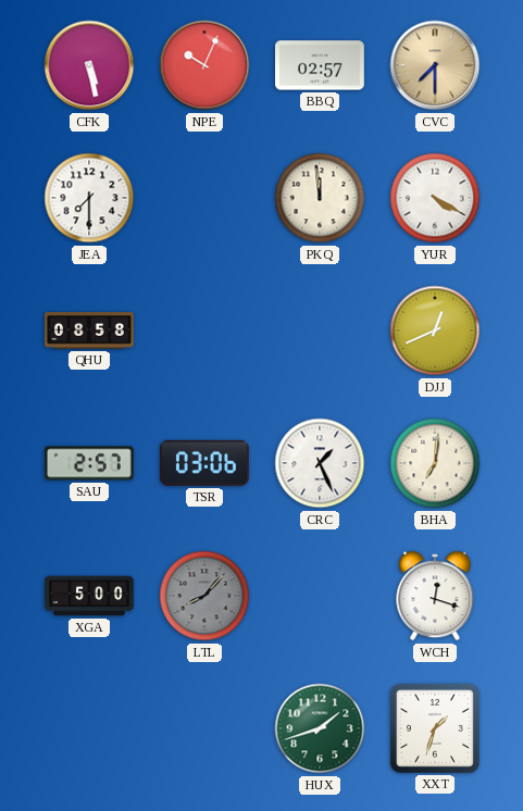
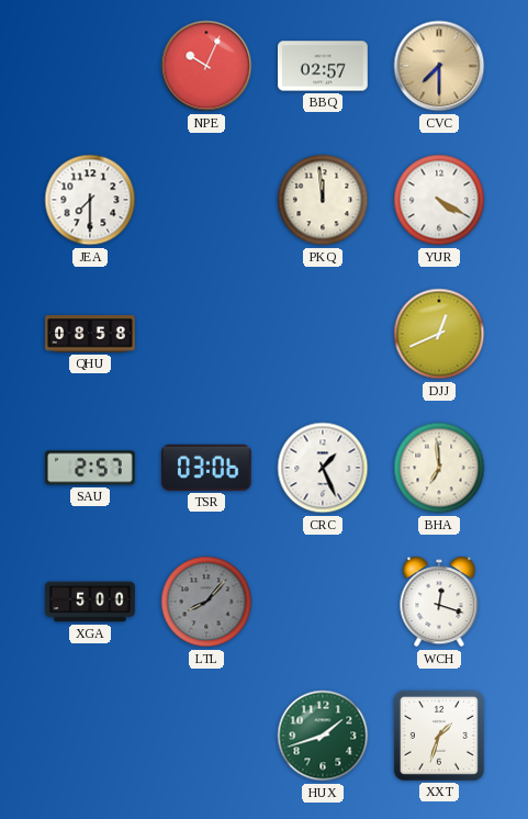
CFK: 5:28 -> none (89, 65)
BHA: 7:01 -> 6:59 (439, 468)
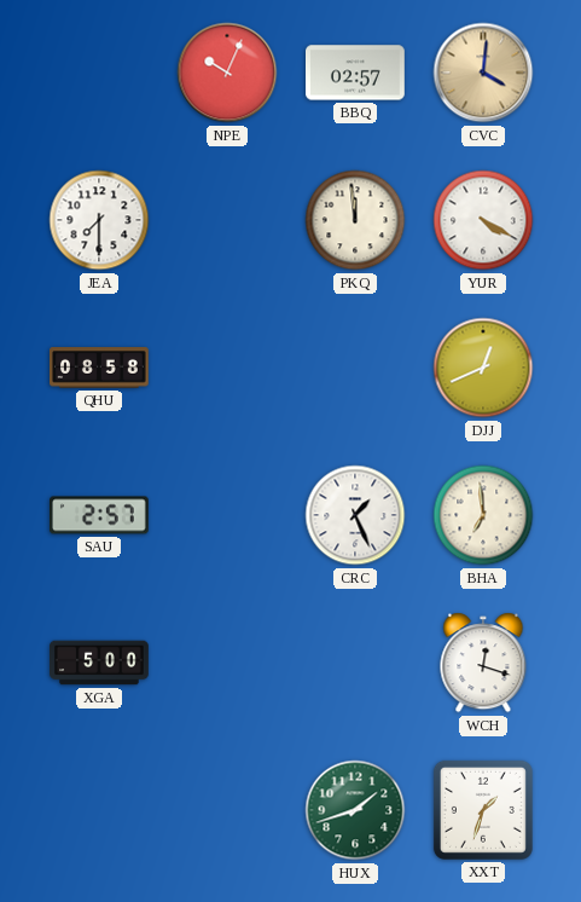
CVC: 7:30 -> 4:01 (483, 73)
TSR: 03:06 -> none (206, 468)
LTL: 8:07 -> none (206, 602)
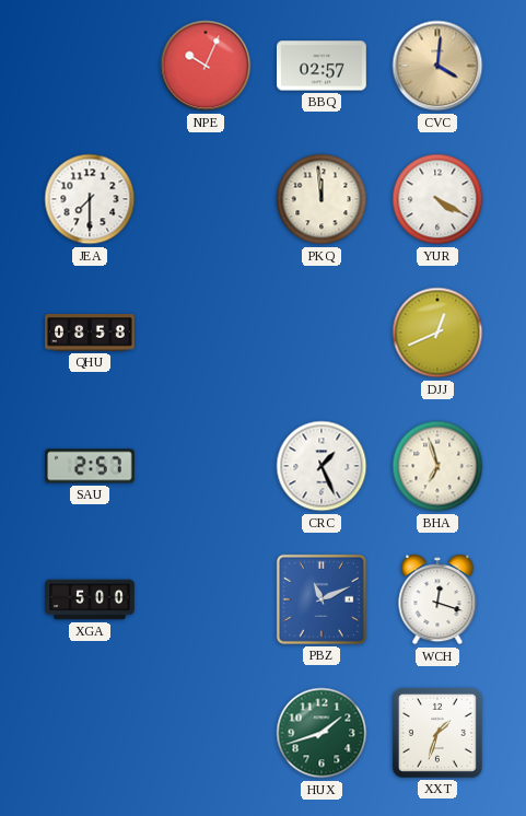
BHA: 6:59 -> 6:57 (437, 466)
PBZ: none -> 11:11 (322, 599)
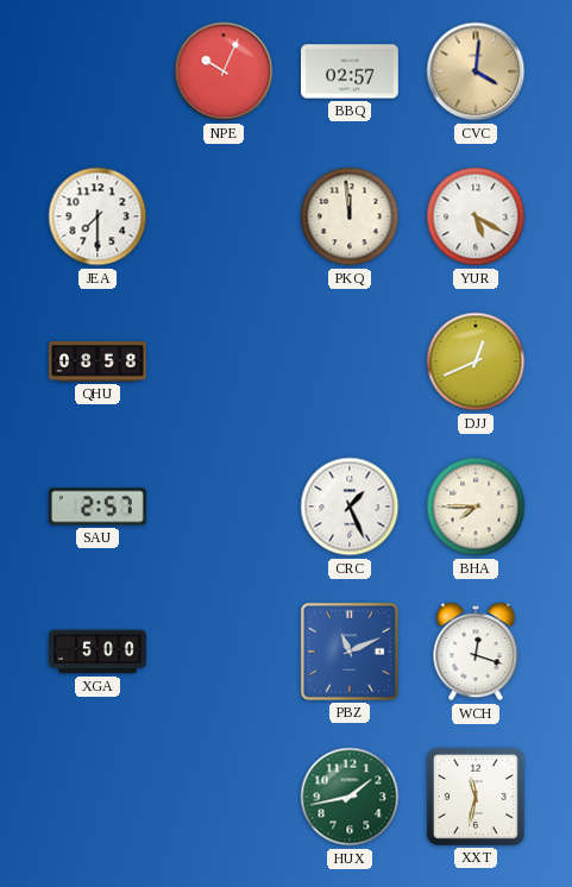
YUR: 4:20 -> 5:20 (476, 216)
BHA: 6:57 -> 7:45 (476, 507)
HUX: 1:42 -> 1:43 (350, 797)
XXT: 1:33 -> 11:32 (476, 797)
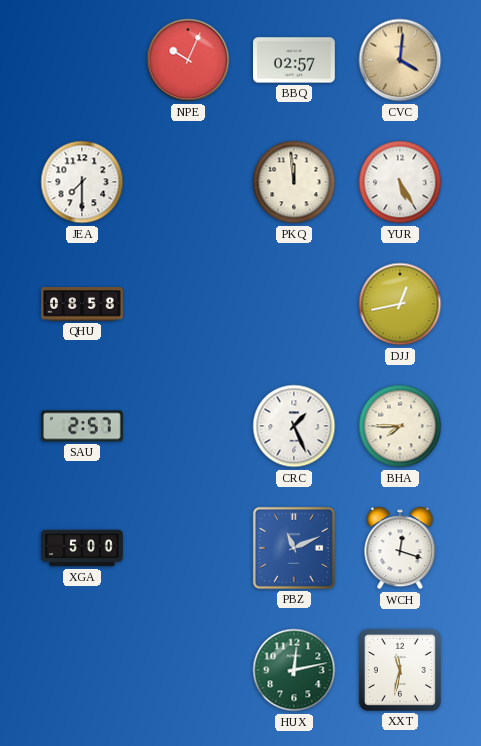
YUR: 5:20 -> 5:25 (400, 182)
DJJ: 12:41 -> 12:43 (400, 304)
HUX: 1:43 -> 12:13 (294, 670)
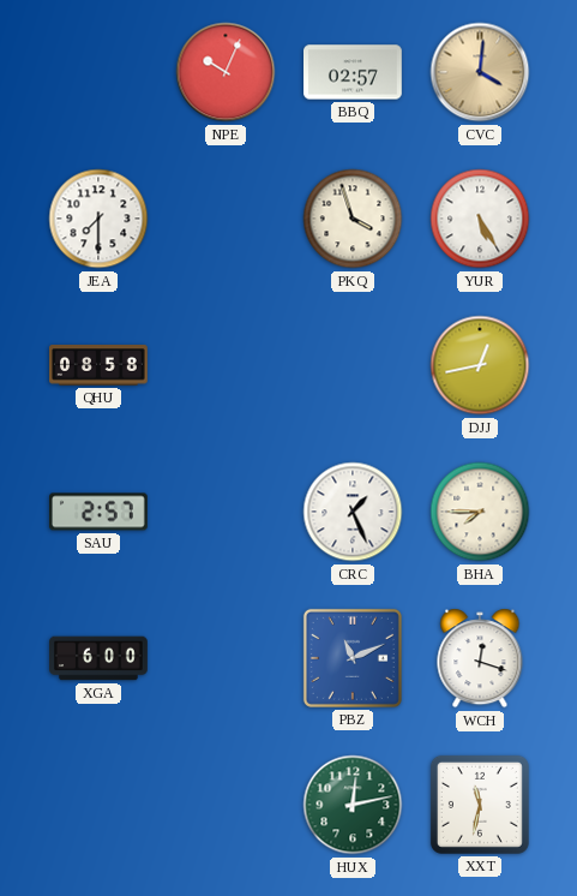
PKQ: 11:59 -> 3:57 (353, 219)
XGA: 5:00 -> 6:00 (98, 658)
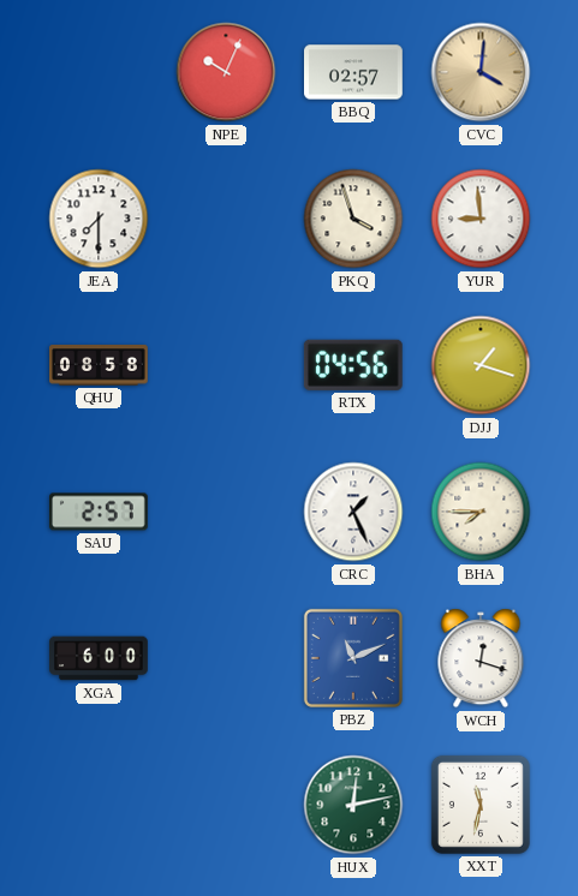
YUR: 5:25 -> 8:59 (481, 219)
RTX: none -> 04:56 (353, 365)
DJJ: 12:43 -> 1:18 (481, 365)
